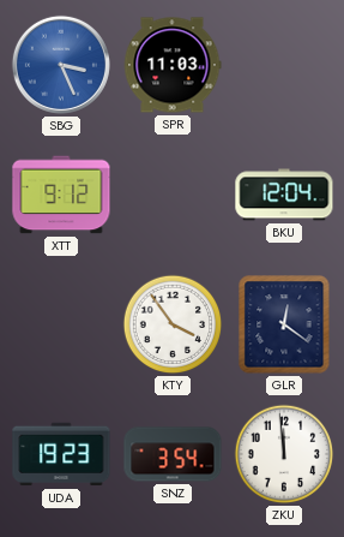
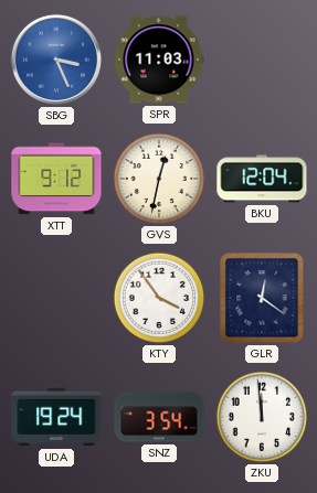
GVS: none -> 12:32 (159, 179)
UDA: 19:23 -> 19:24 (56, 417)
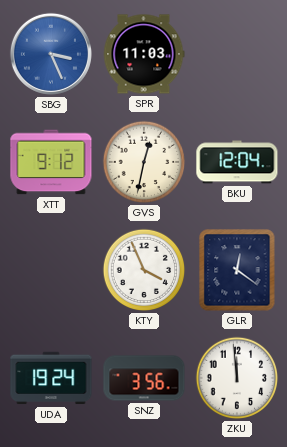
KTY: 3:54 -> 3:56 (144, 270)
SNZ: 3:54 -> 3:56 (144, 378)
